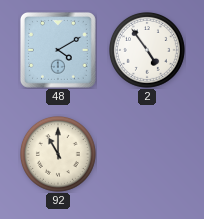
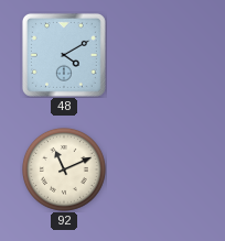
2: 4:54 -> none (148, 51)
92: 11:00 -> 11:11 (65, 171)
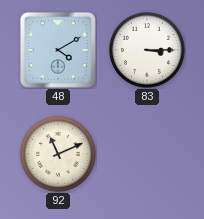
83: none -> 3:15 (148, 51)
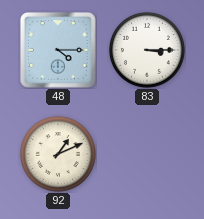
48: 4:10 -> 4:15 (58, 50)
92: 11:11 -> 1:11 (59, 155)
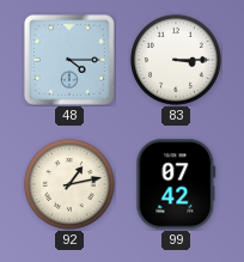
92: 1:11 -> 1:13 (71, 185)
99: none -> 07:42 (176, 184)
